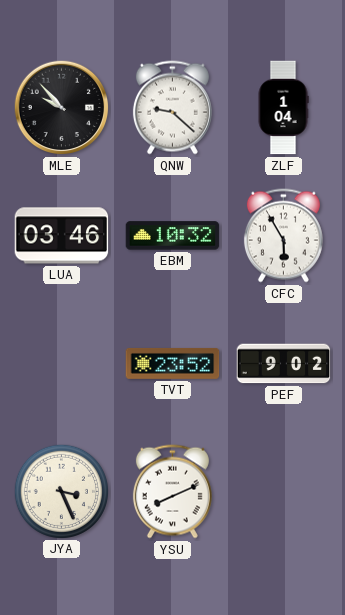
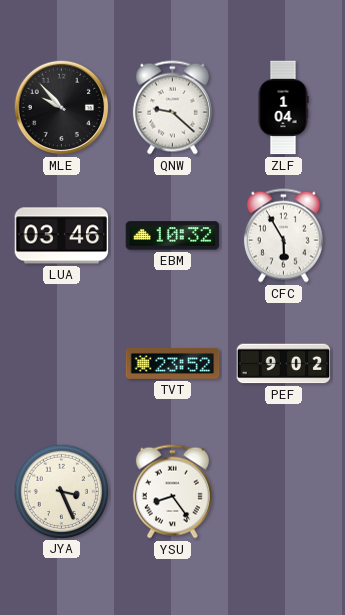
YSU: 8:11 -> 8:24 (172, 492)
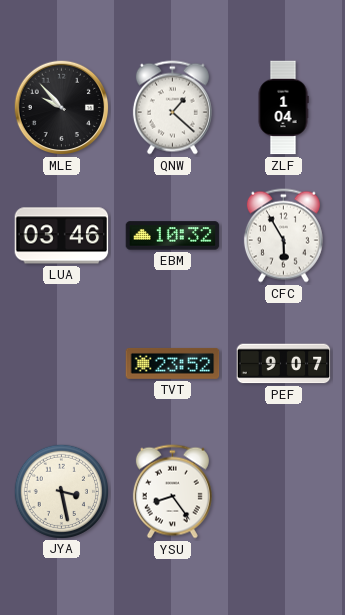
QNW: 9:22 -> 1:22 (172, 108)
PEF: 9:02 -> 9:07 (284, 364)
JYA: 3:26 -> 3:28 (61, 491)
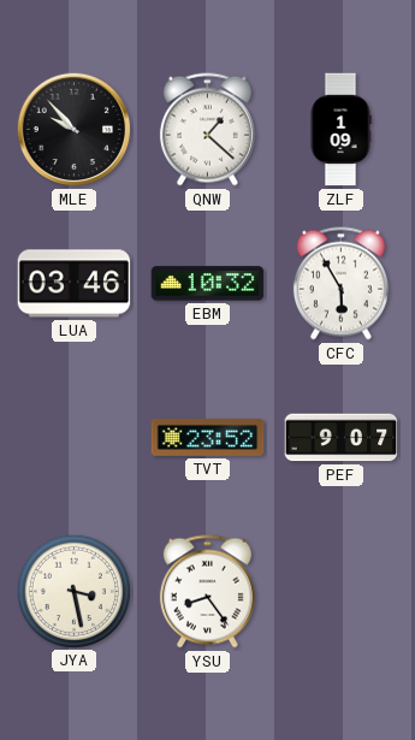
ZLF: 1:04 -> 1:09 (340, 130)
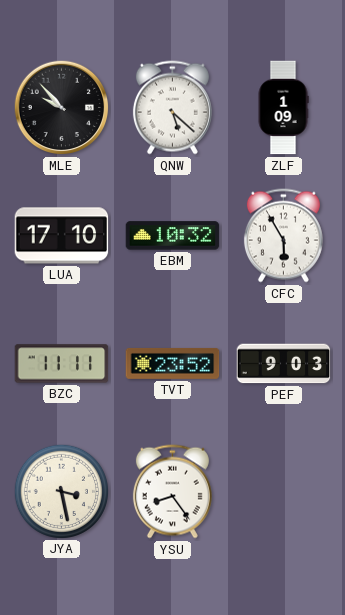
QNW: 1:22 -> 5:22 (172, 108)
LUA: 03:46 -> 17:10 (62, 236)
BZC: none -> 11:11 (62, 364)
PEF: 9:07 -> 9:03 (284, 364)
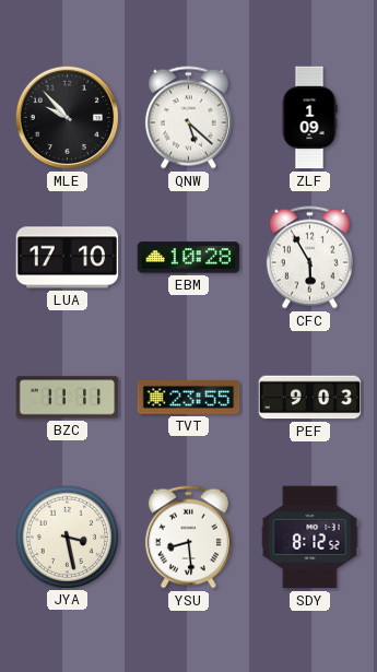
EBM: 10:32 -> 10:28 (189, 258)
TVT: 23:52 -> 23:55 (189, 397)
YSU: 8:24 -> 8:29 (188, 538)
SDY: none -> 8:12 (310, 538)
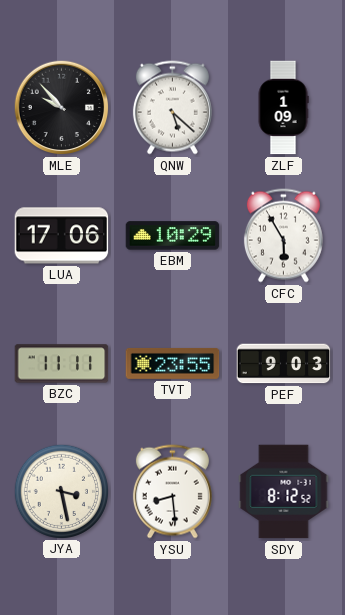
LUA: 17:10 -> 17:06 (62, 236)
EBM: 10:28 -> 10:29 (173, 236)
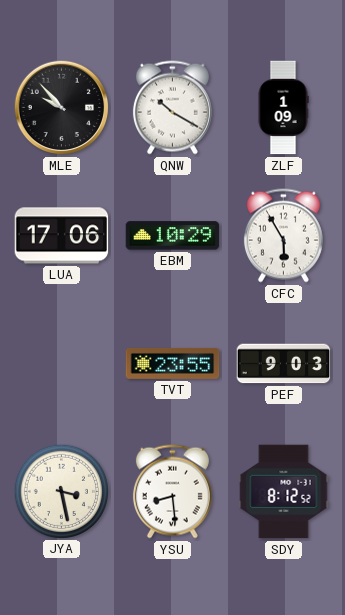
QNW: 5:22 -> 10:20 (172, 108)
BZC: 11:11 -> none (62, 364)
